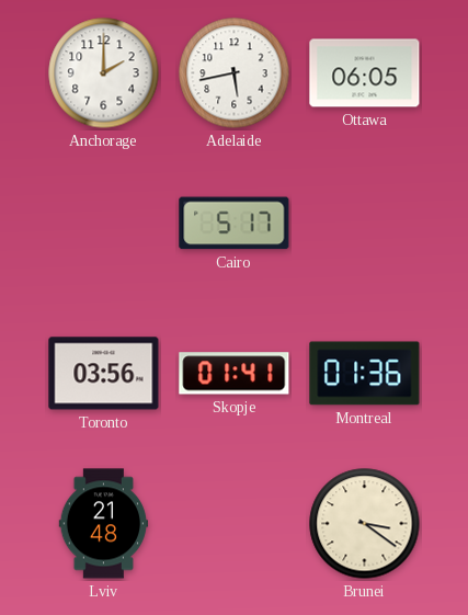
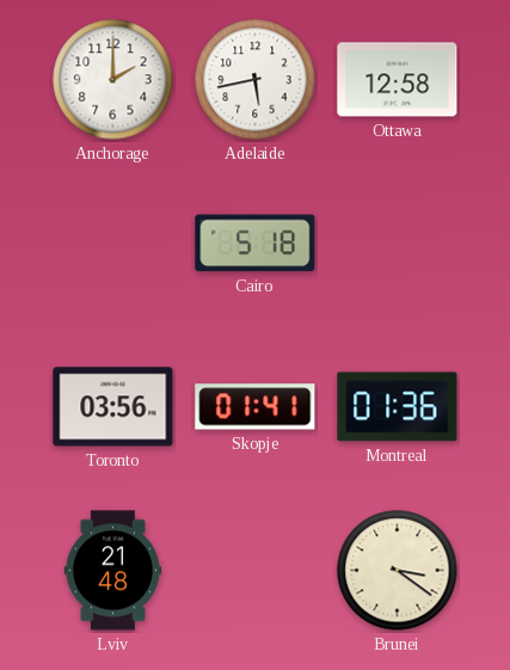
Ottawa: 06:05 -> 12:58 (398, 80)
Cairo: 5:17 -> 5:18 (256, 244)
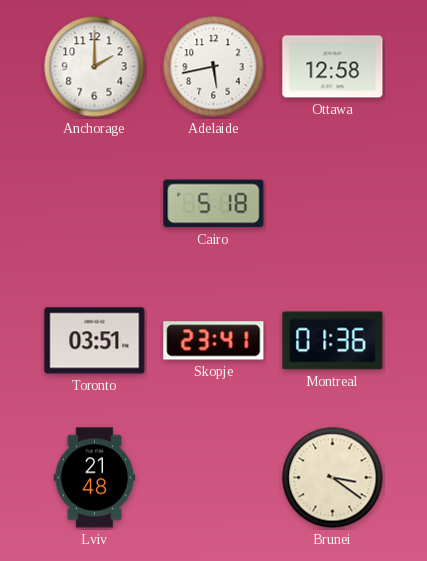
Toronto: 03:56 -> 03:51 (95, 341)
Skopje: 01:41 -> 23:41 (214, 341)
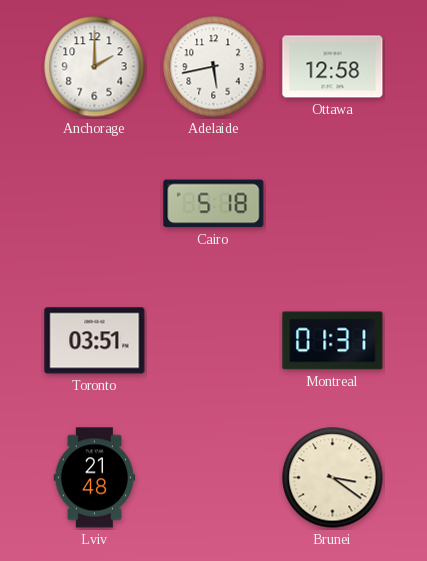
Skopje: 23:41 -> none (214, 341)
Montreal: 01:36 -> 01:31 (333, 341)
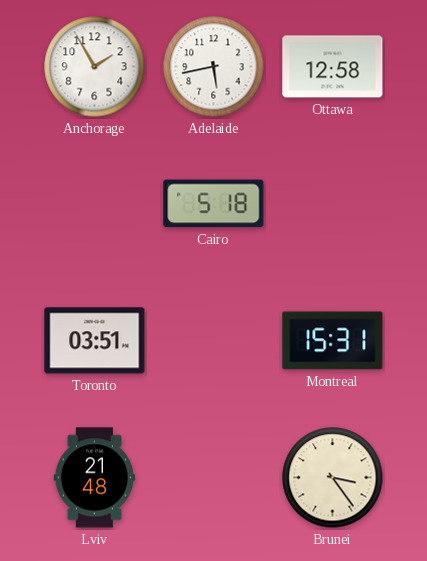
Anchorage: 2:00 -> 1:55 (95, 67)
Montreal: 01:31 -> 15:31 (333, 341)
Brunei: 3:21 -> 3:24 (333, 478)
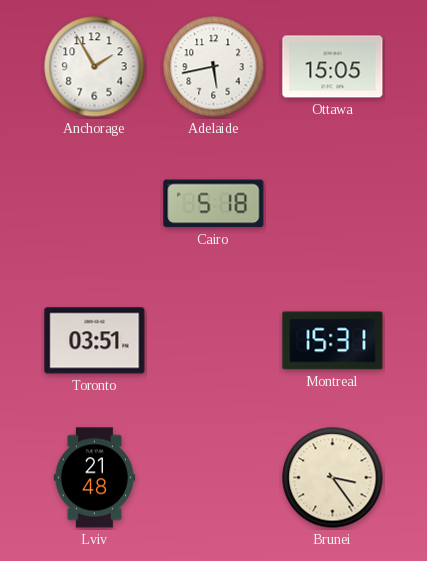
Ottawa: 12:58 -> 15:05 (333, 67)
